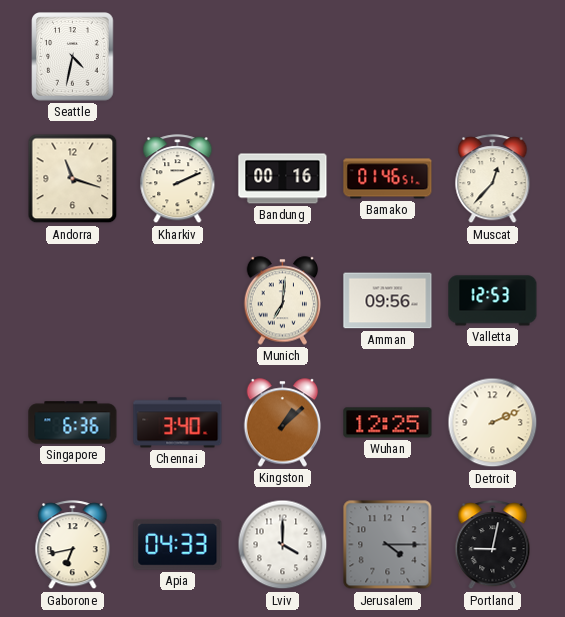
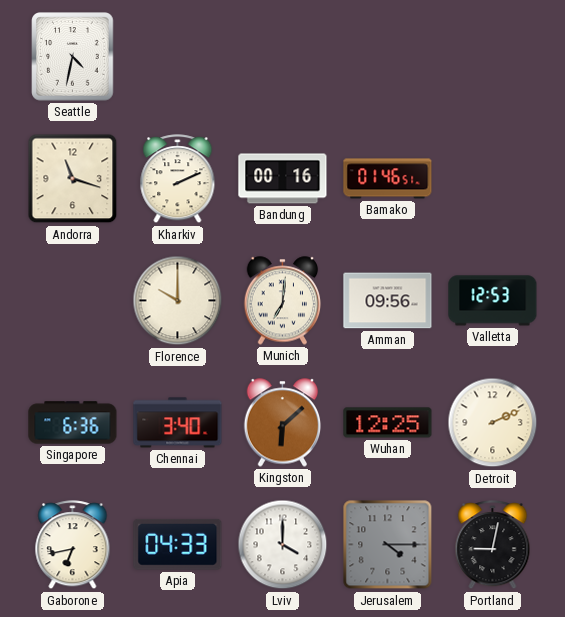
Muscat: 12:37 -> none (493, 179)
Florence: none -> 10:00 (178, 301)
Kingston: 1:08 -> 6:08 (283, 423)
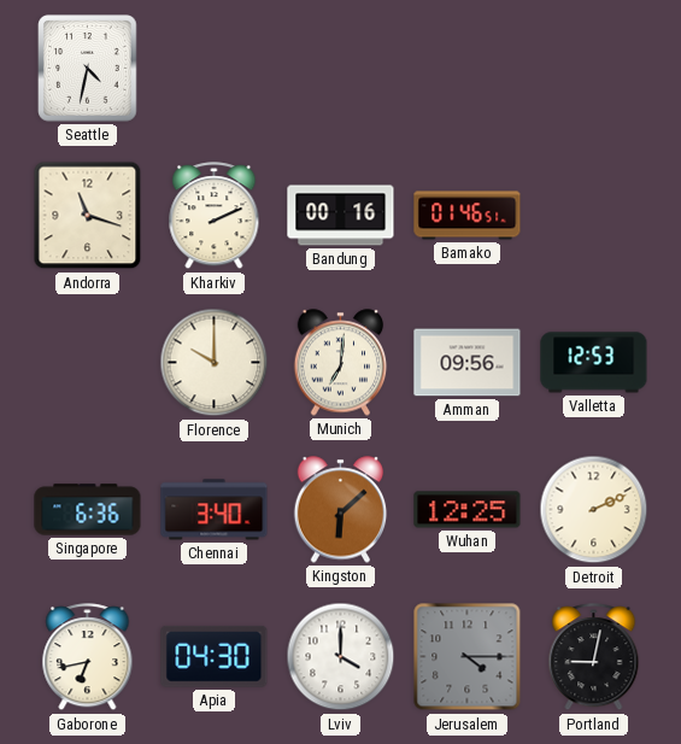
Apia: 04:33 -> 04:30 (215, 656)
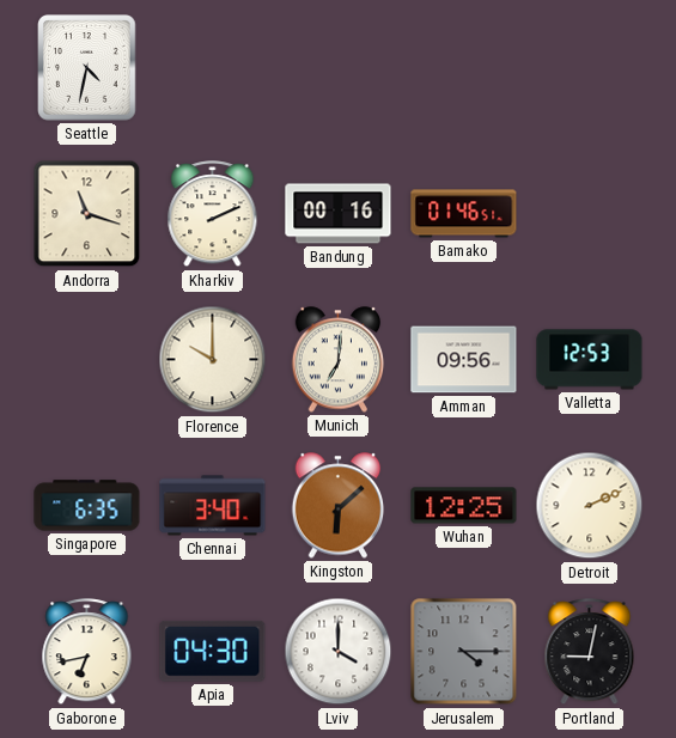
Singapore: 6:36 -> 6:35 (87, 506)
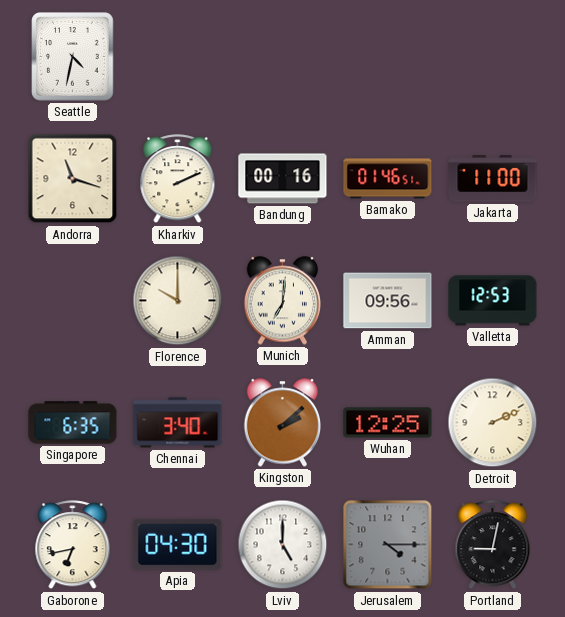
Jakarta: none -> 11:00 (493, 179)
Kingston: 6:08 -> 2:08 (283, 423)
Lviv: 4:00 -> 5:00 (283, 545)
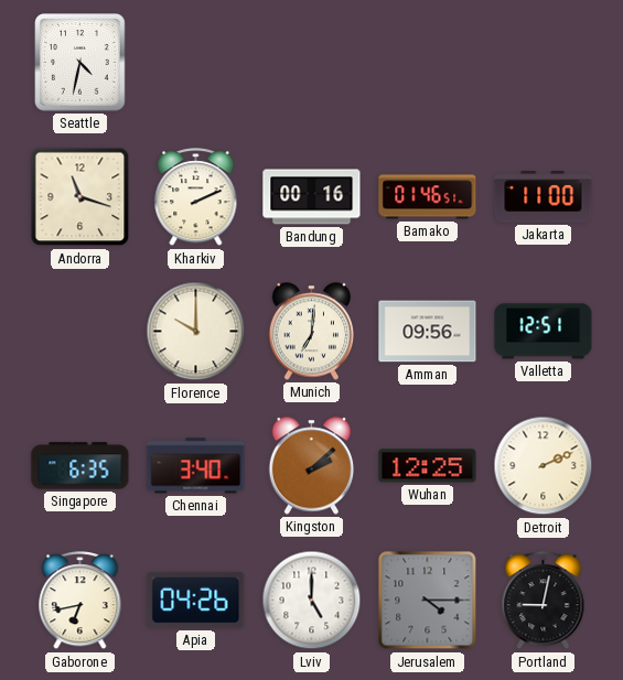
Valletta: 12:53 -> 12:51 (544, 332)
Apia: 04:30 -> 04:26 (196, 600)
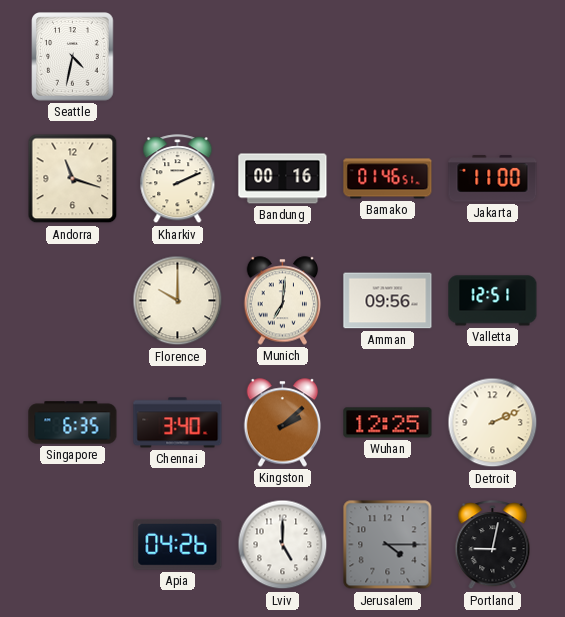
Gaborone: 6:43 -> none (80, 601)
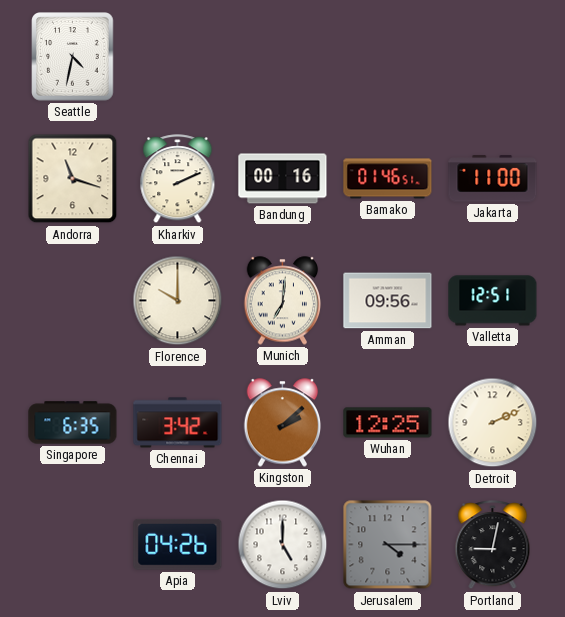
Chennai: 3:40 -> 3:42 (178, 423)
